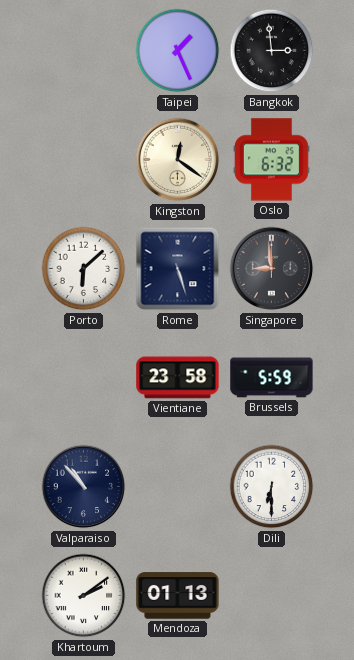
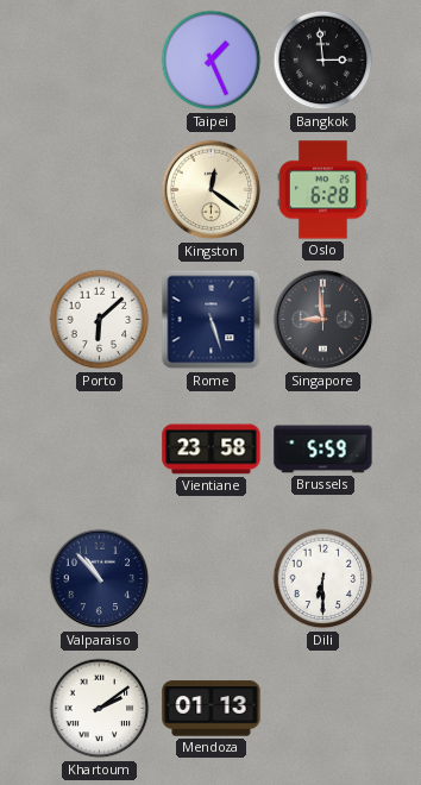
Oslo: 6:32 -> 6:28 (322, 190)
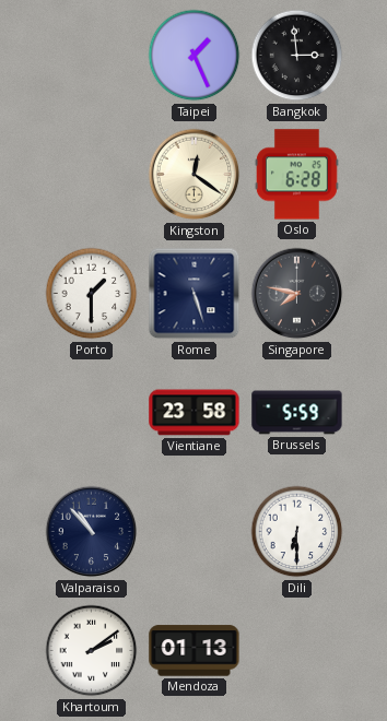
Porto: 6:08 -> 1:30 (92, 294)
Singapore: 8:59 -> 7:47 (297, 294)
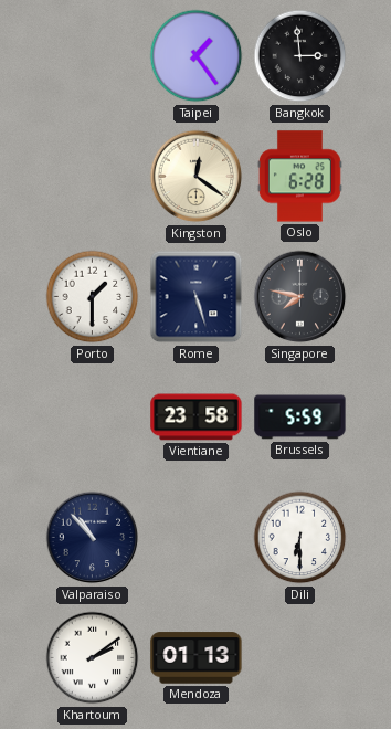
Taipei: 1:26 -> 1:24 (197, 56)
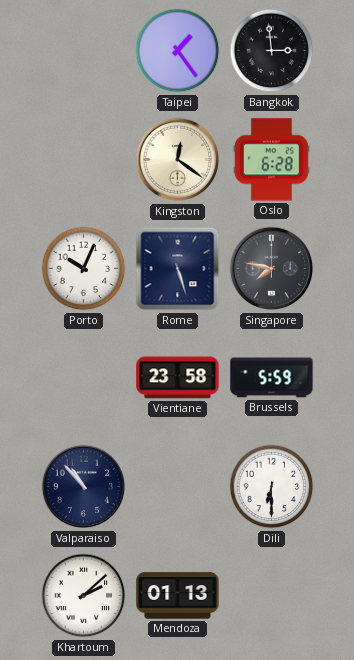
Porto: 1:30 -> 10:04 (84, 269)
Khartoum: 2:09 -> 2:08 (84, 596)
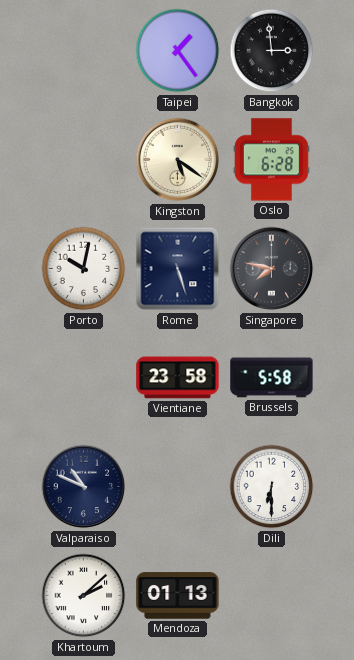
Kingston: 12:21 -> 5:21 (178, 160)
Porto: 10:04 -> 10:02 (84, 269)
Brussels: 5:59 -> 5:58 (272, 378)
Valparaiso: 10:53 -> 10:49 (84, 487)
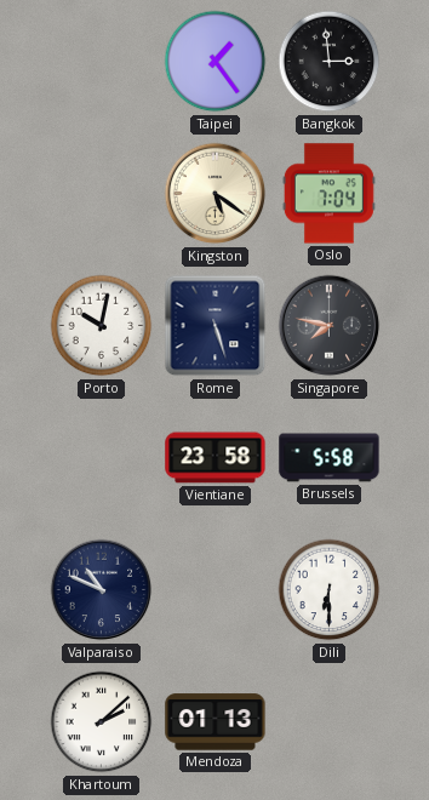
Oslo: 6:28 -> 7:04 (328, 194)
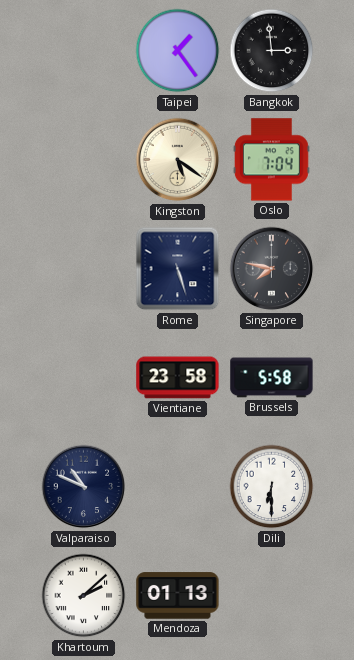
Porto: 10:02 -> none (102, 326)
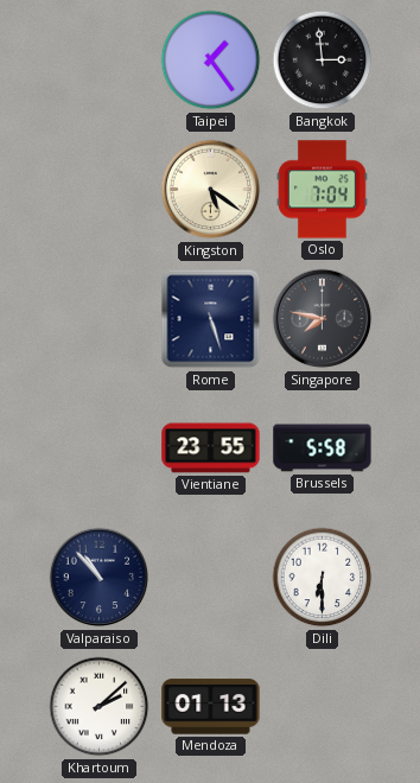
Vientiane: 23:58 -> 23:55 (211, 448)
Valparaiso: 10:49 -> 10:53 (100, 578)
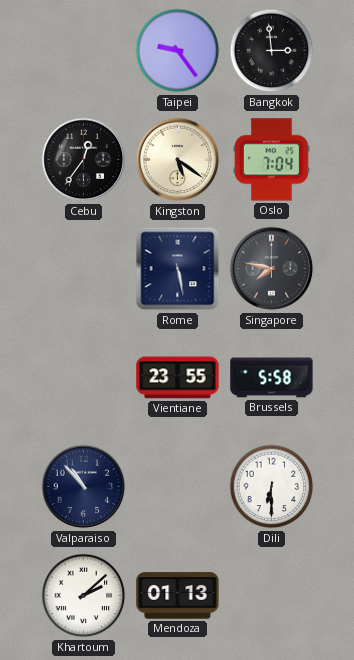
Taipei: 1:24 -> 9:24 (178, 51)
Cebu: none -> 12:36 (84, 160)
Rome: 5:27 -> 5:28 (178, 269)
